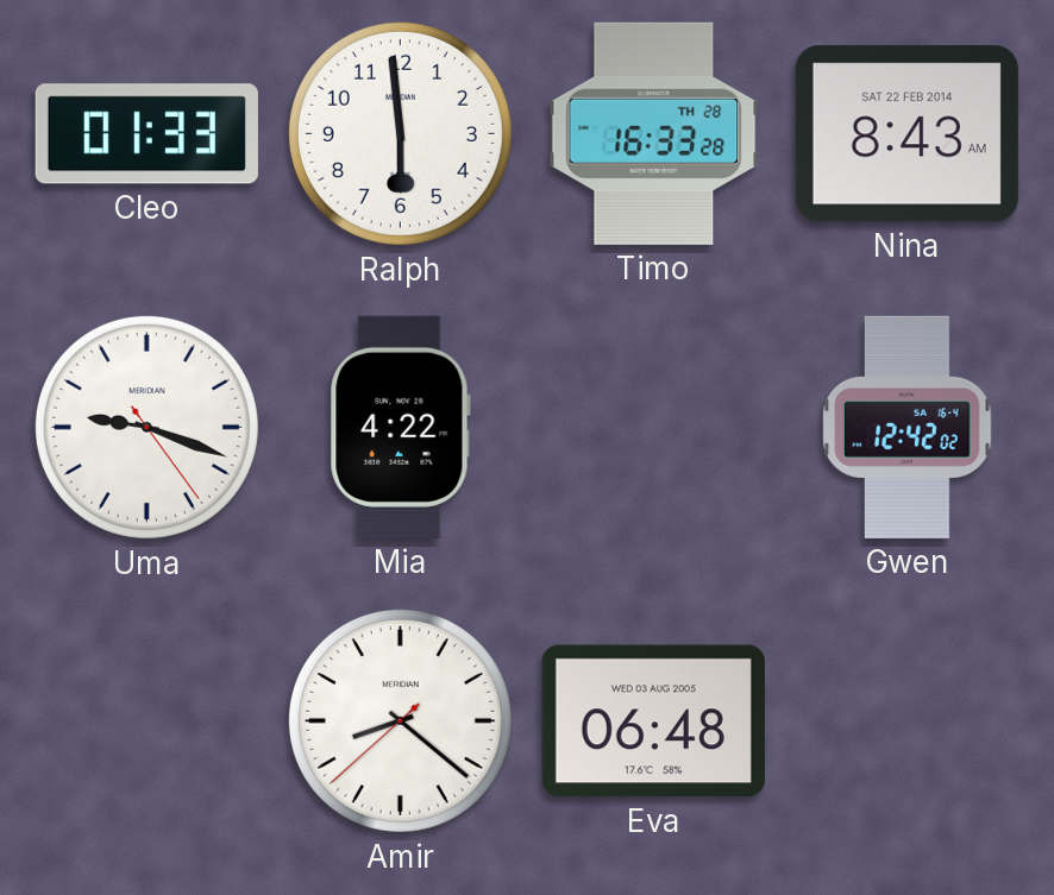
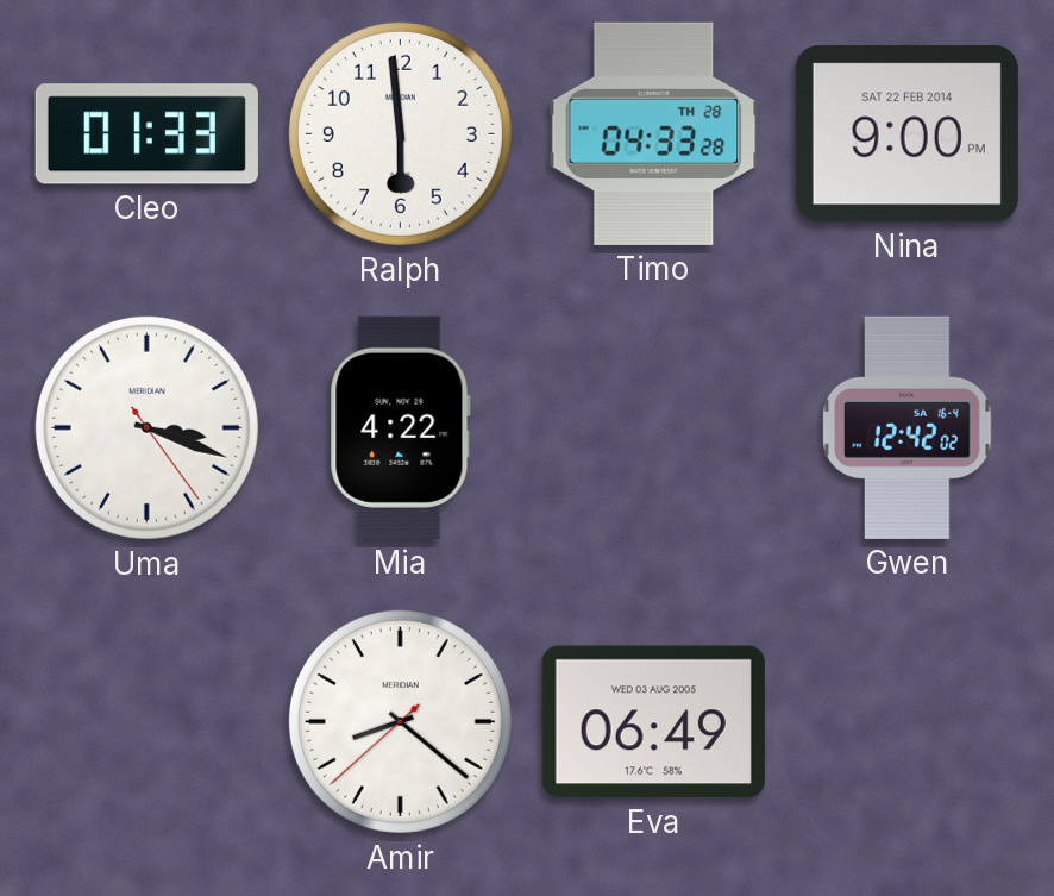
Timo: 16:33 -> 04:33 (654, 133)
Nina: 8:43 -> 9:00 (906, 134)
Uma: 9:18 -> 3:18 (146, 427)
Eva: 06:48 -> 06:49 (653, 722)
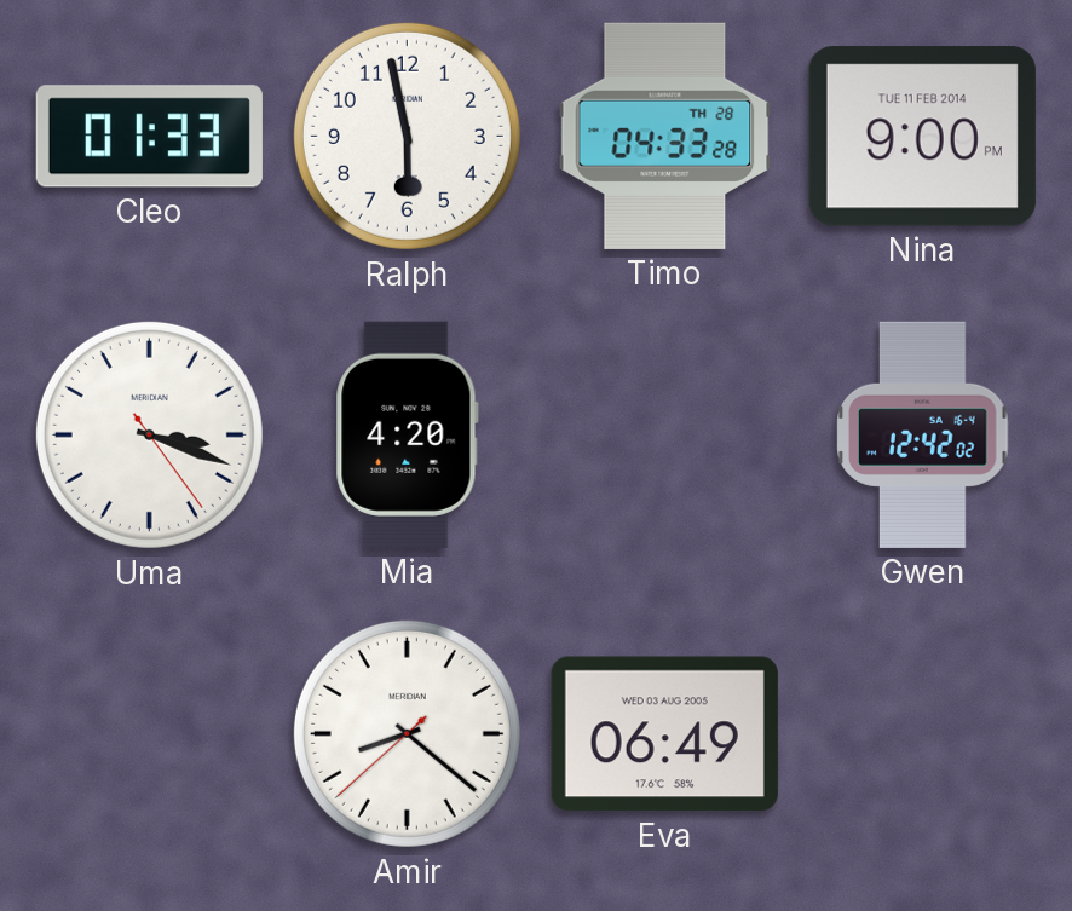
Ralph: 5:59 -> 5:58 (407, 136)
Nina date: SAT 22 FEB 2014 -> TUE 11 FEB 2014 (922, 137)
Mia: 4:22 -> 4:20 (407, 434)
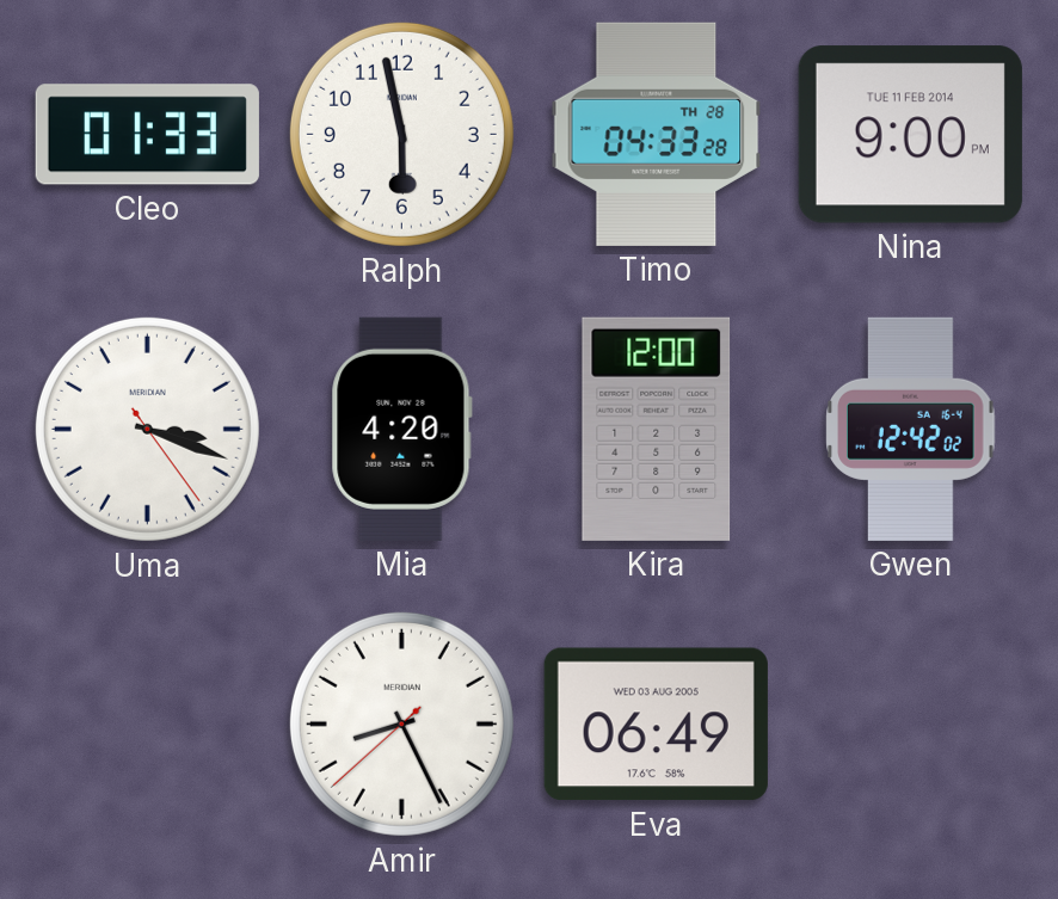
Kira: none -> 12:00 (657, 429)
Amir: 8:21 -> 8:25 (401, 723)
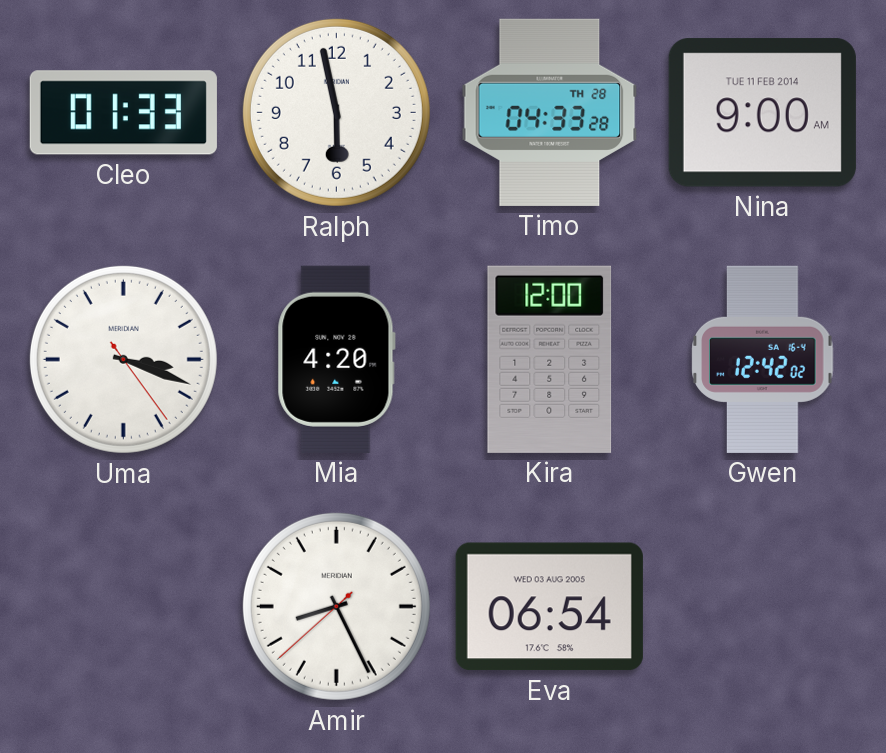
Nina: 9:00 PM -> 9:00 AM (762, 113)
Eva: 06:49 -> 06:54 (549, 607)
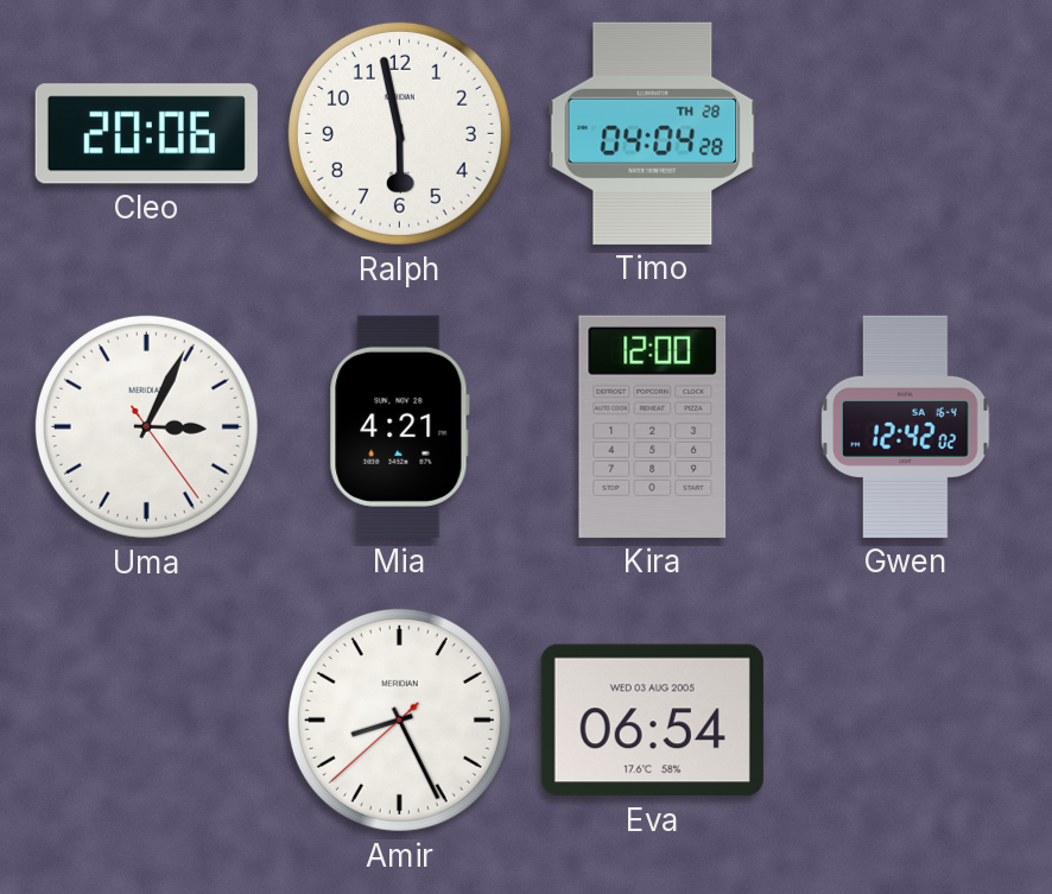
Cleo: 01:33 -> 20:06 (146, 134)
Timo: 04:33 -> 04:04 (653, 133)
Nina: 9:00 -> none (762, 113)
Uma: 3:18 -> 3:04 (146, 426)
Mia: 4:20 -> 4:21 (399, 426)
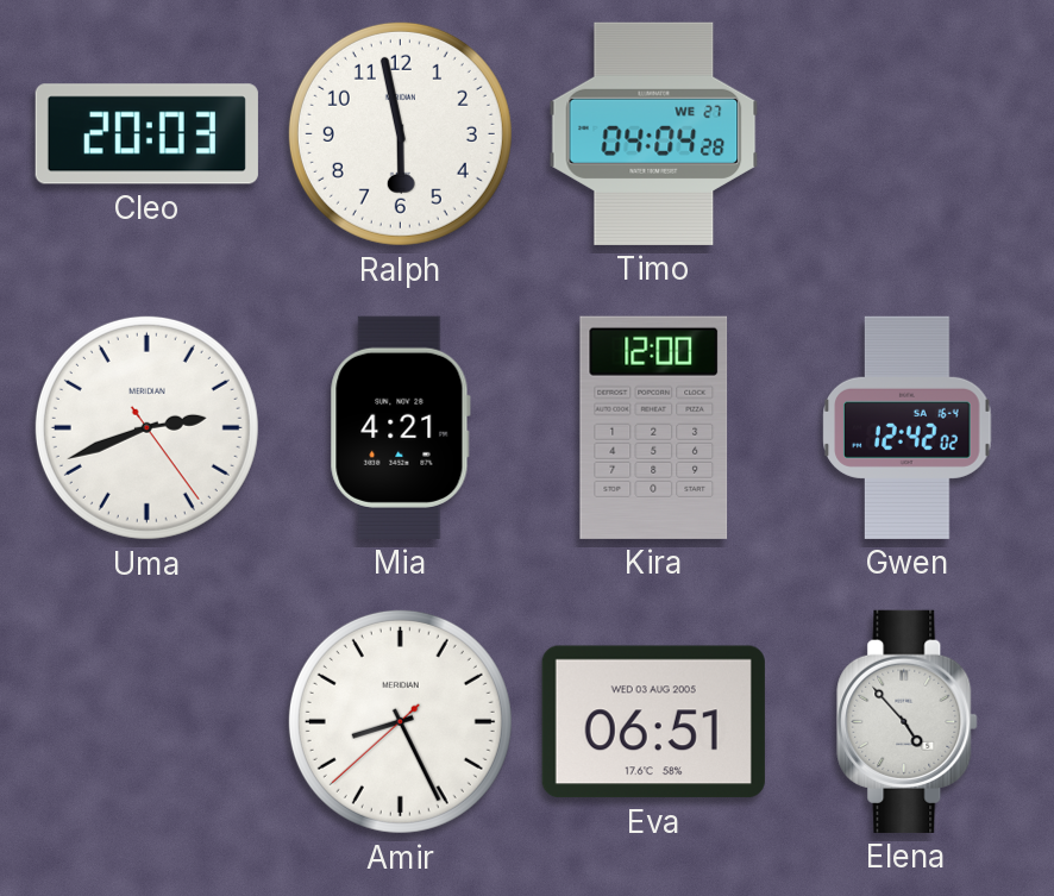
Cleo: 20:06 -> 20:03 (146, 134)
Timo date: TH 28 -> WE 27 (654, 133)
Uma: 3:04 -> 2:41 (146, 427)
Eva: 06:54 -> 06:51 (653, 722)
Elena: none -> 4:53 (908, 721)
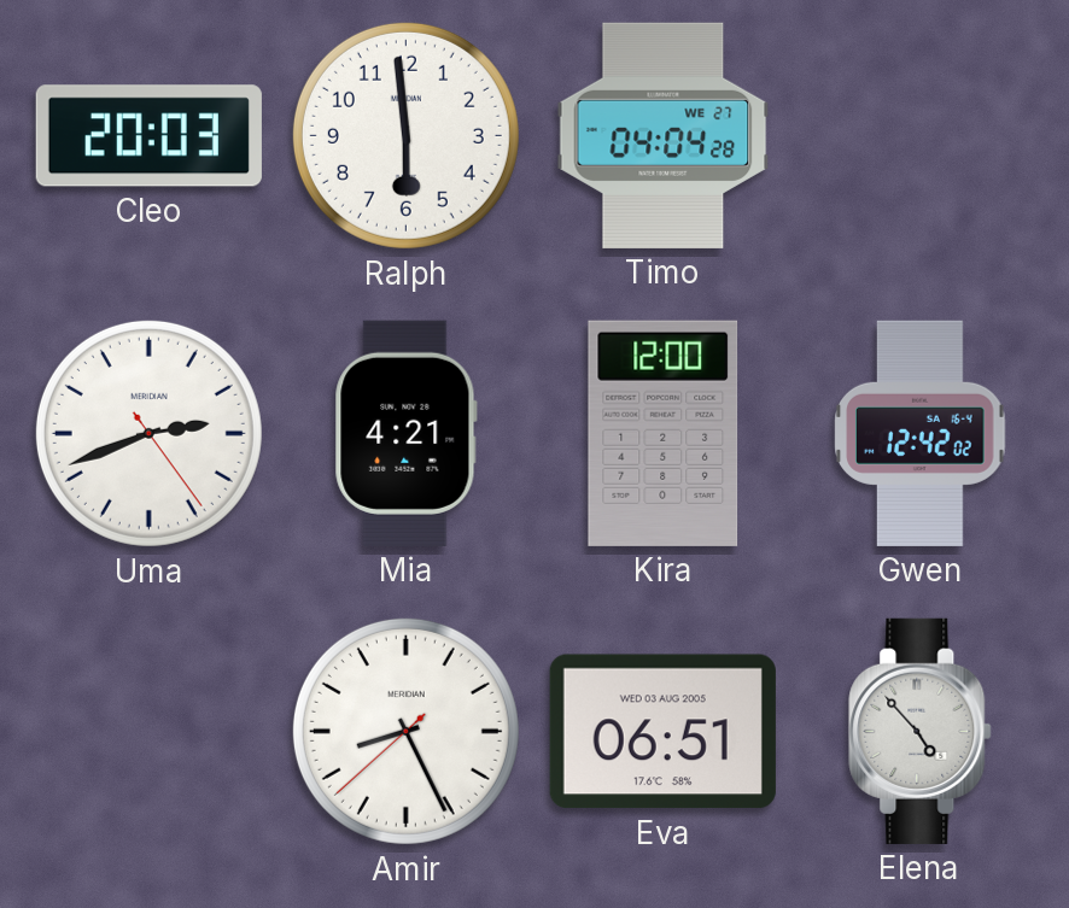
Ralph: 5:58 -> 5:59 (405, 135)
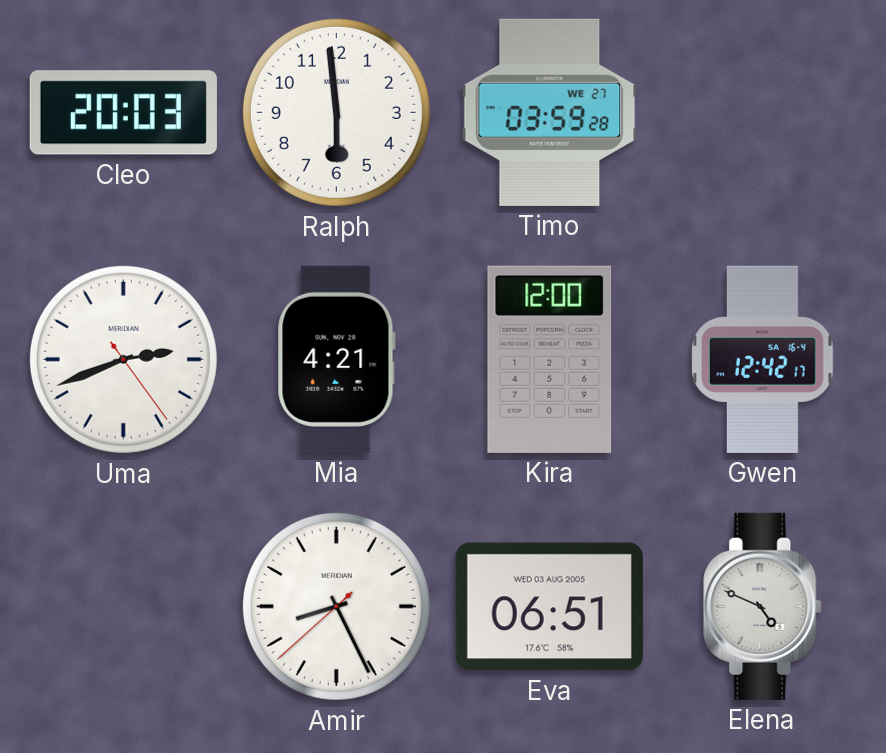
Timo: 04:04 -> 03:59 (550, 112)
Gwen: 12:42:02 -> 12:42:17 (763, 359)
Elena: 4:53 -> 4:49 (763, 606)
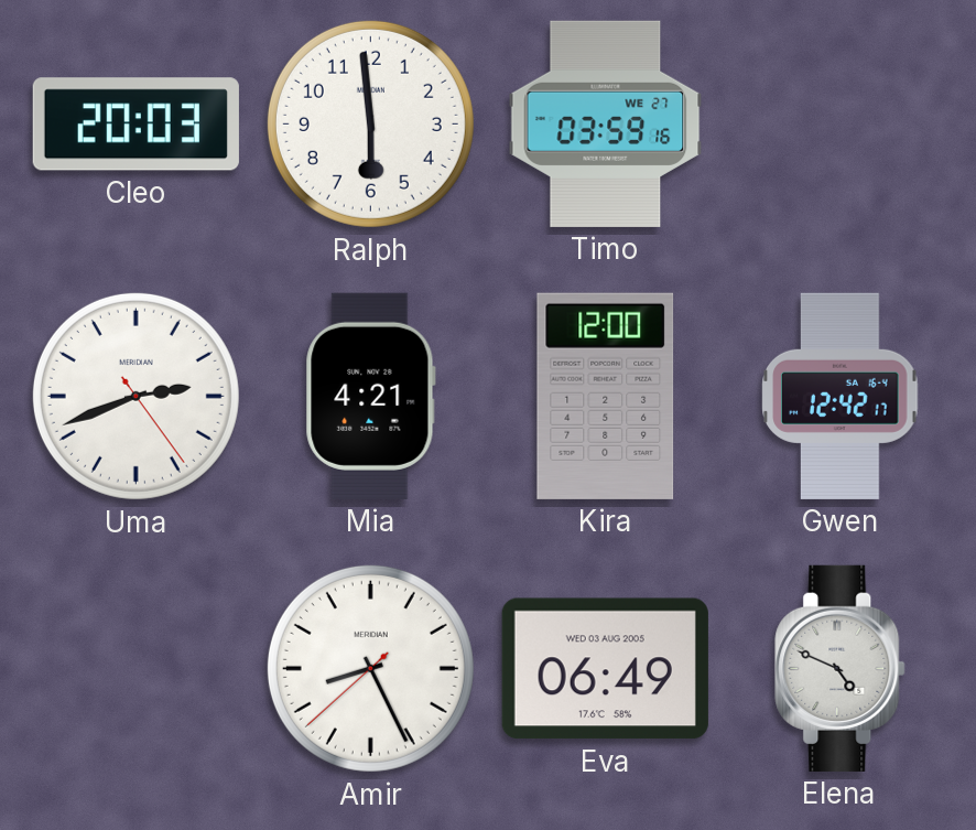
Timo: 03:59:28 -> 03:59:16 (606, 123)
Eva: 06:51 -> 06:49 (605, 669)
